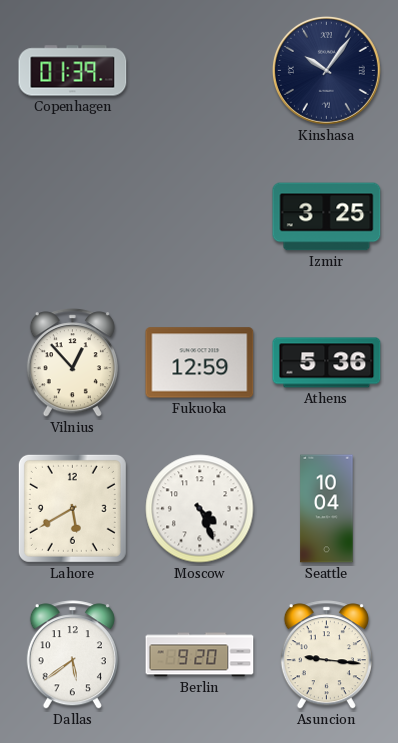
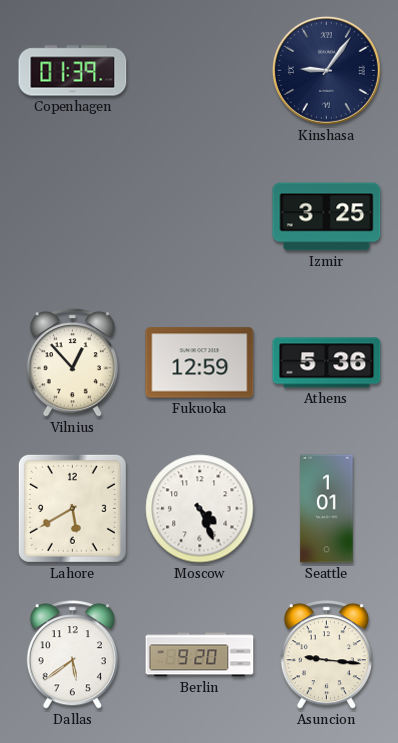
Kinshasa: 10:06 -> 9:06 (326, 70)
Seattle: 10:04 -> 1:01 (327, 509)
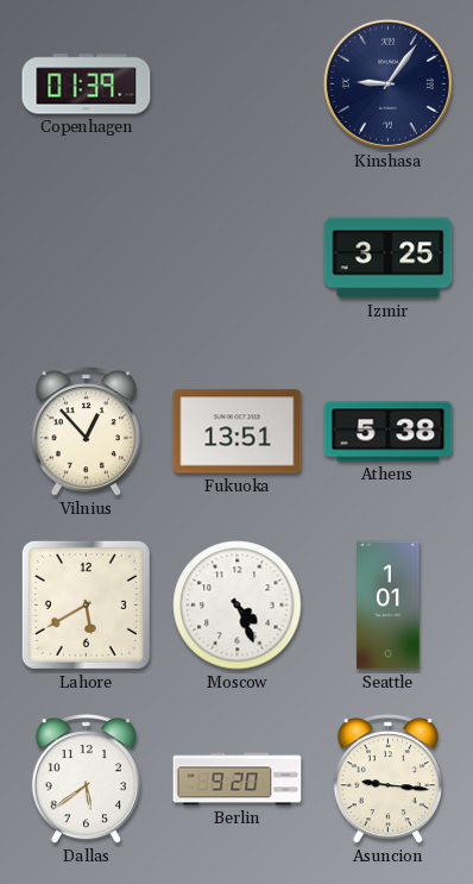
Fukuoka: 12:59 -> 13:51 (238, 432)
Athens: 5:36 -> 5:38 (389, 432)
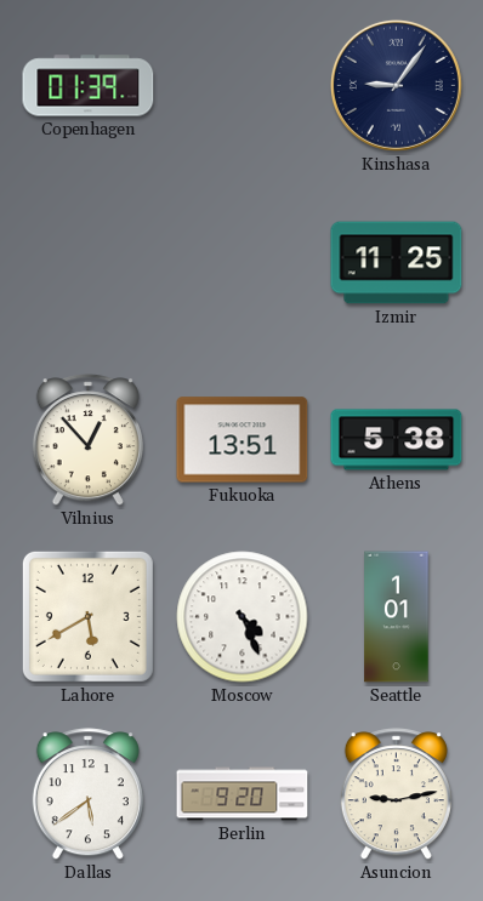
Izmir: 3:25 -> 11:25 (397, 263)
Asuncion: 9:16 -> 9:13 (396, 794)
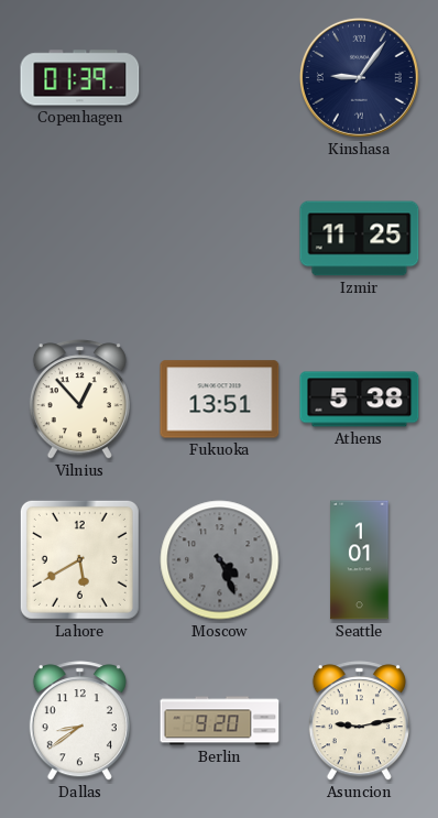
Moscow dial: white -> grey (220, 560)
Dallas: 5:39 -> 8:39 (79, 721)
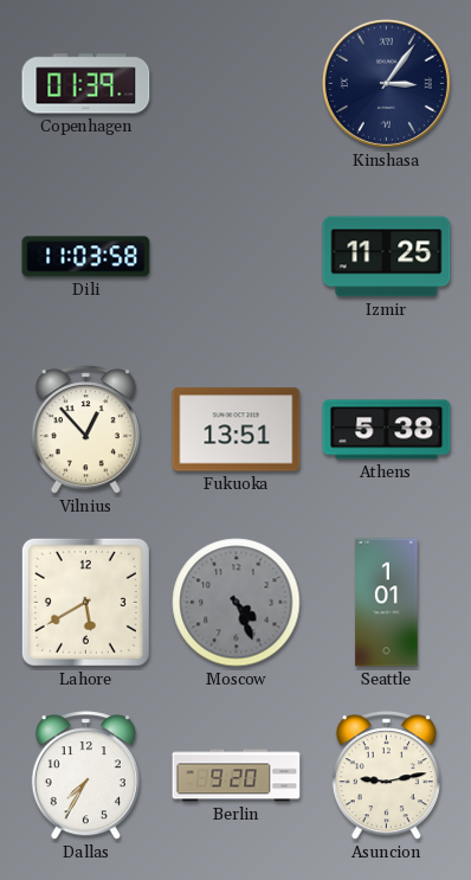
Kinshasa: 9:06 -> 3:06 (386, 83)
Dili: none -> 11:03 (86, 257)
Dallas: 8:39 -> 7:35 (85, 776)
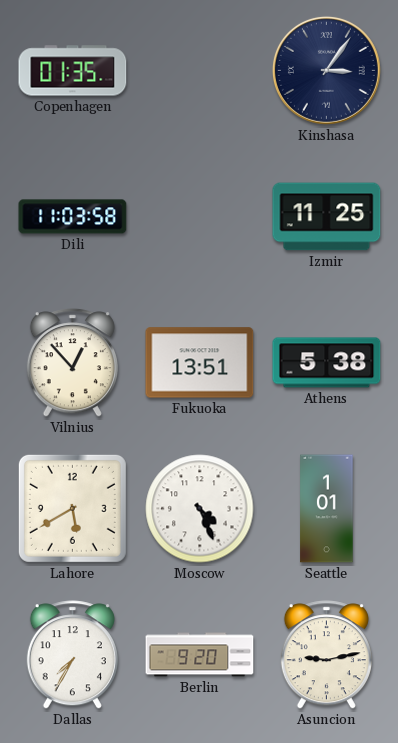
Copenhagen: 01:39 -> 01:35 (73, 71)
Moscow dial: grey -> white (200, 509)
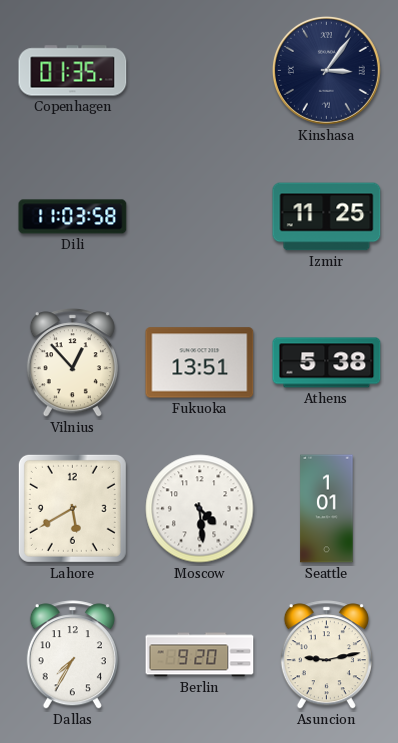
Moscow: 4:26 -> 4:29 (200, 509)
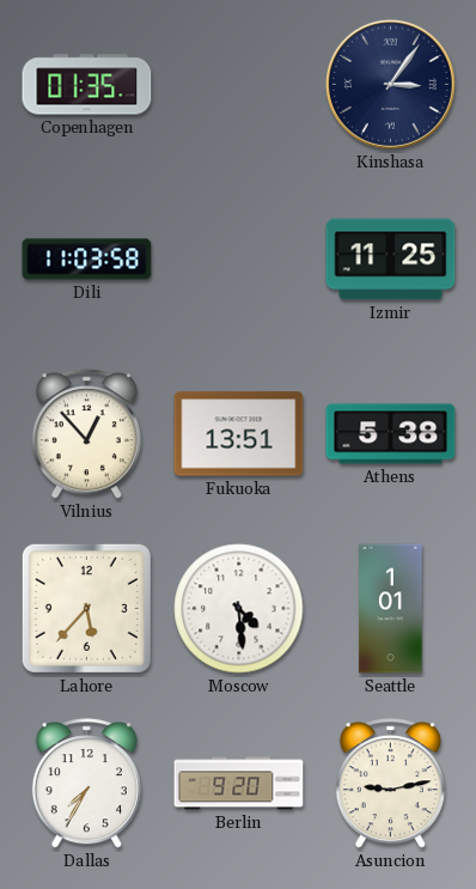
Lahore: 5:40 -> 5:37 (86, 608)
